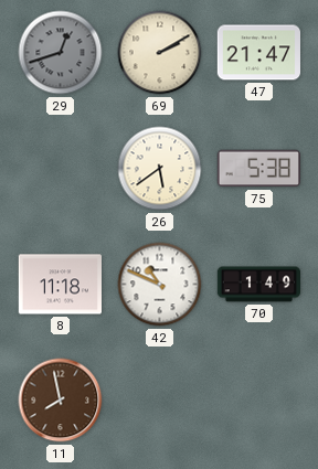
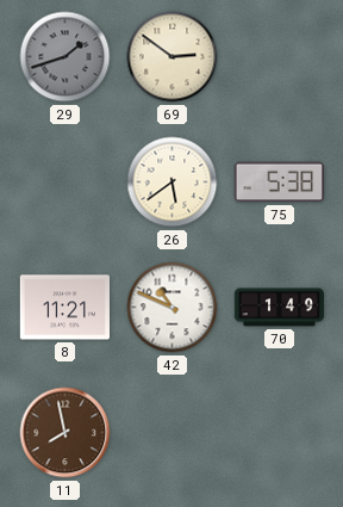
29: 12:42 -> 1:42 (66, 57)
69: 2:10 -> 2:51 (173, 57)
47: 21:47 -> none (258, 53)
8: 11:18 -> 11:21 (64, 308)
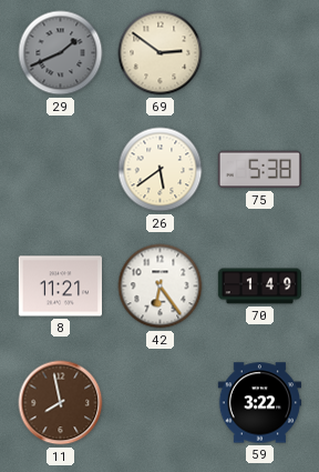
29: 1:42 -> 1:41 (61, 53)
42: 10:49 -> 6:24 (161, 287)
59: none -> 3:22 (259, 403)
